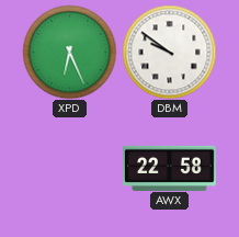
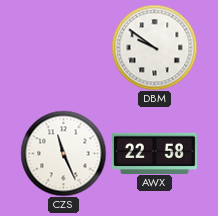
XPD: 6:26 -> none (69, 52)
CZS: none -> 11:26 (63, 153)
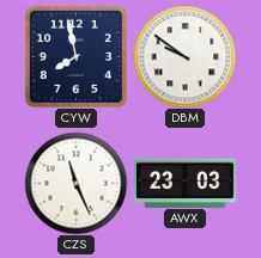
CYW: none -> 7:58 (75, 56)
AWX: 22:58 -> 23:03 (186, 183)
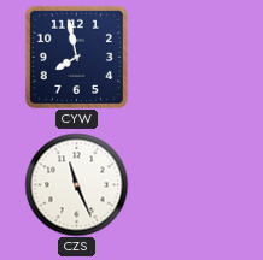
DBM: 9:51 -> none (184, 56)
AWX: 23:03 -> none (186, 183)
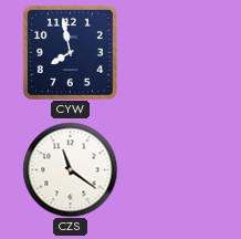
CZS: 11:26 -> 11:21 (70, 169)
